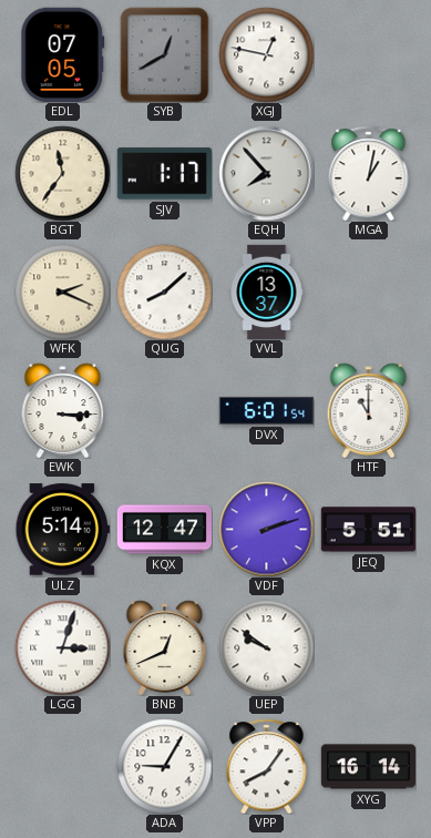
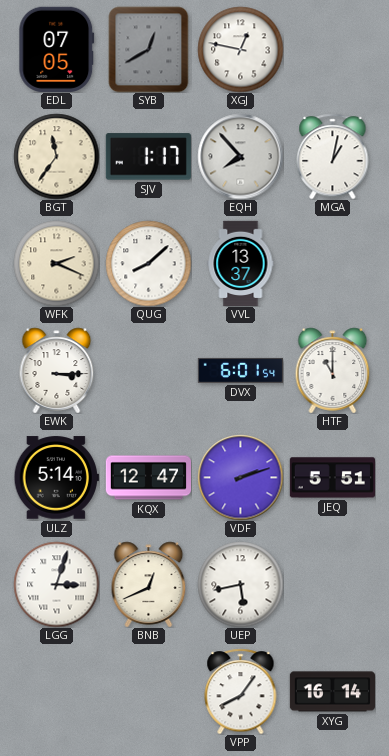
UEP: 9:51 -> 5:43 (240, 584)
ADA: 9:05 -> none (164, 766)
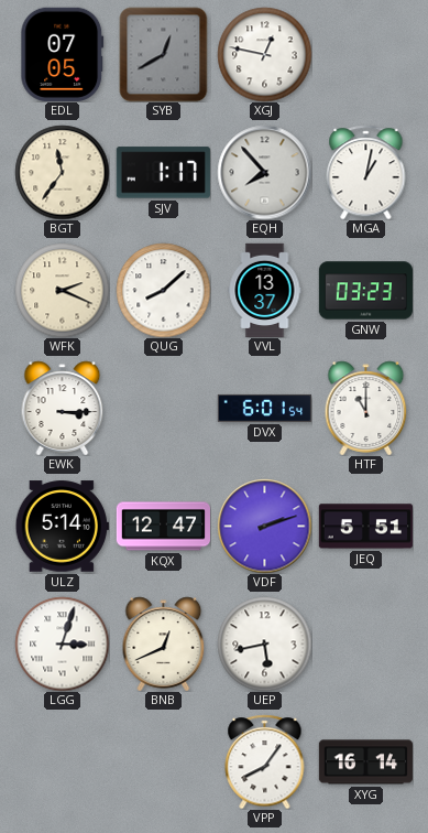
GNW: none -> 03:23 (365, 291)
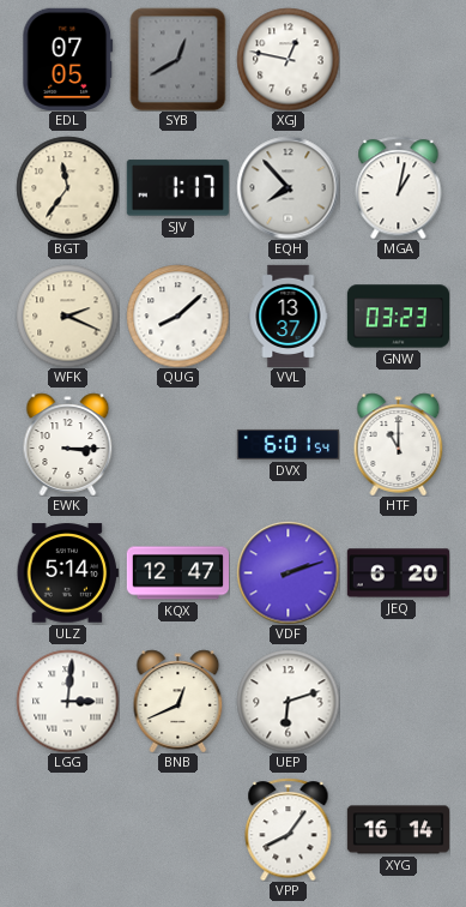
JEQ: 5:51 -> 6:20 (398, 573)
LGG: 3:03 -> 3:01 (67, 701)
UEP: 5:43 -> 6:12 (288, 701)
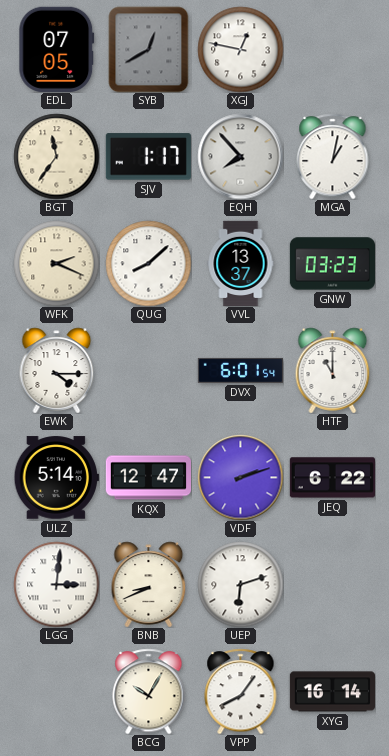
EWK: 3:15 -> 4:15 (57, 370)
JEQ: 6:20 -> 6:22 (332, 478)
BNB: 12:41 -> 8:41 (149, 584)
BCG: none -> 10:05 (149, 691)
